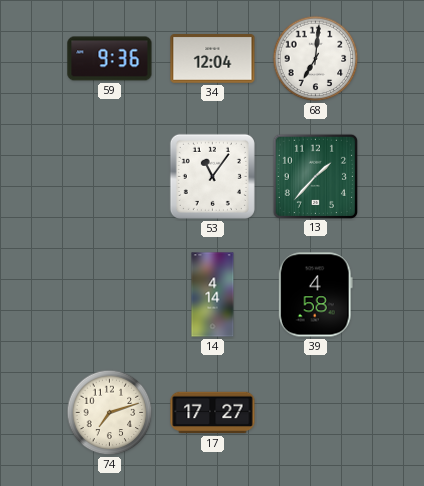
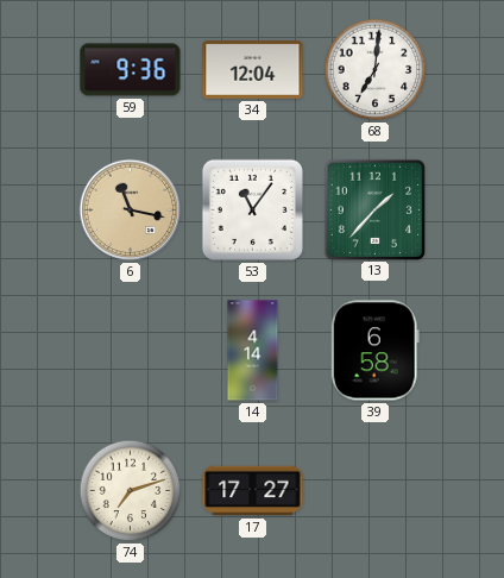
6: none -> 11:17 (131, 211)
39: 4:58 -> 6:58 (374, 351)
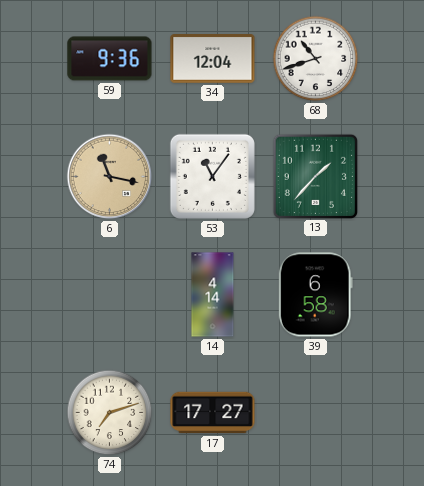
68: 7:01 -> 10:42 (316, 59)
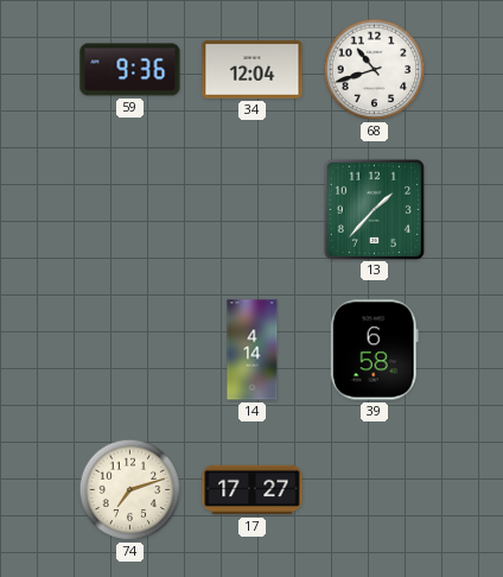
6: 11:17 -> none (110, 177)
53: 11:06 -> none (212, 176)
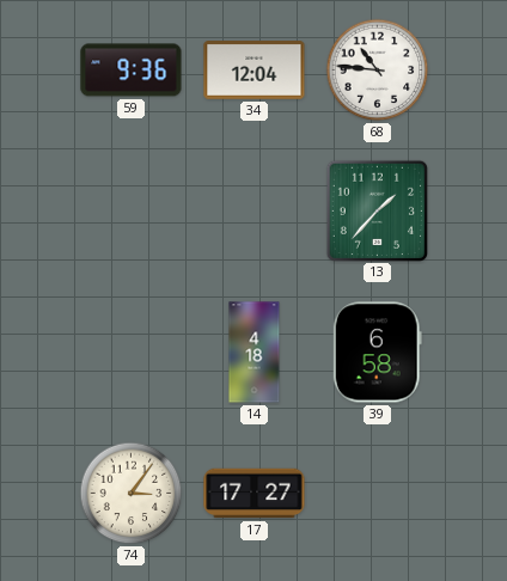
68: 10:42 -> 10:46 (378, 71)
14: 4:14 -> 4:18 (255, 353)
74: 7:12 -> 3:06 (132, 494)
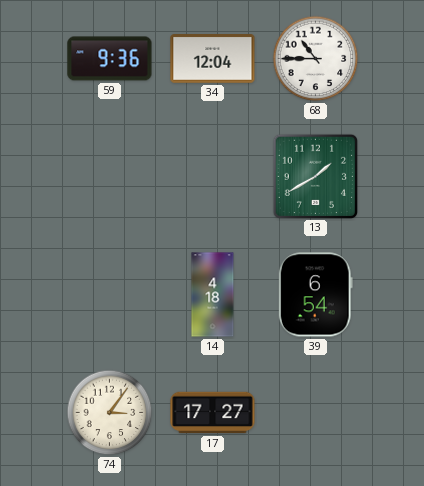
68: 10:46 -> 10:45 (316, 59)
13: 1:37 -> 1:40 (315, 176)
39: 6:58 -> 6:54 (315, 295)
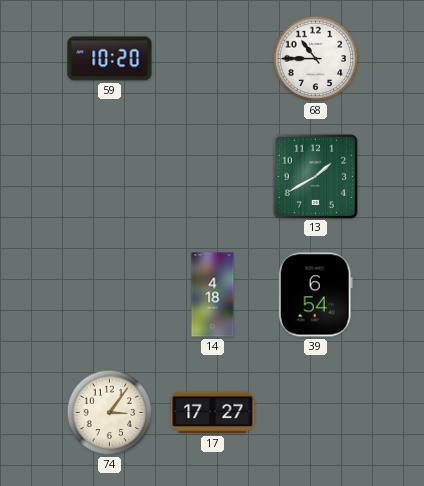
59: 9:36 -> 10:20 (110, 59)
34: 12:04 -> none (213, 59)
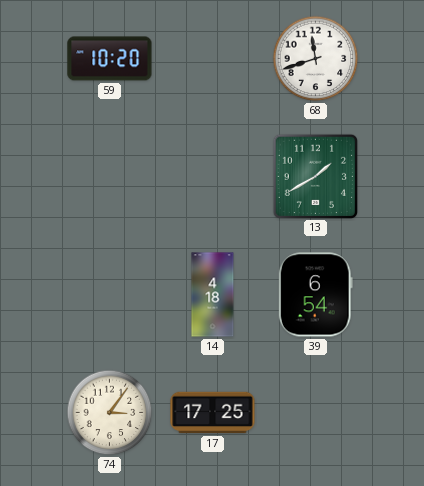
68: 10:45 -> 11:42 (316, 59)
17: 17:27 -> 17:25 (213, 413)
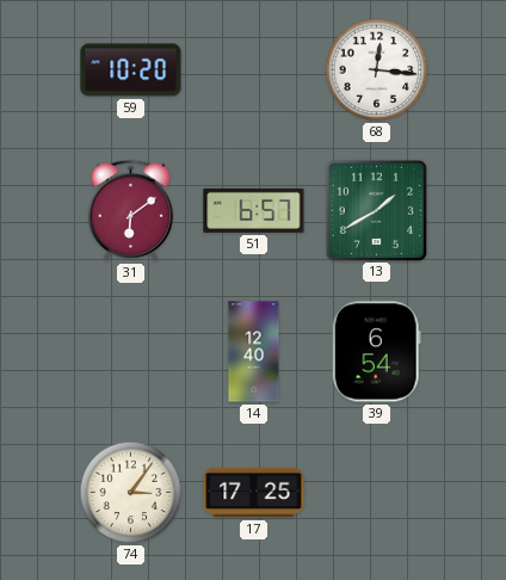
68: 11:42 -> 12:16 (377, 70)
31: none -> 6:09 (130, 210)
51: none -> 6:57 (254, 210)
14: 4:18 -> 12:40 (254, 352)
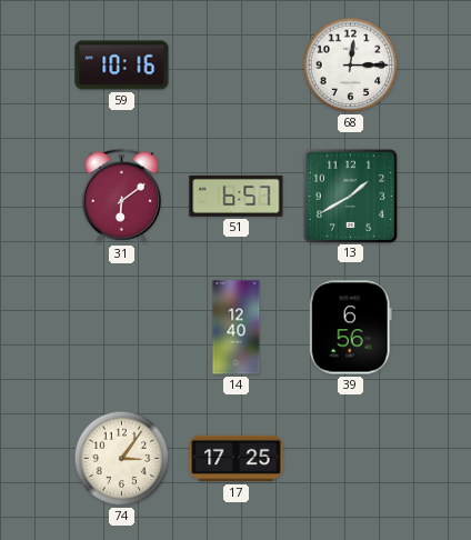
59: 10:20 -> 10:16 (122, 66)
68: 12:16 -> 12:15 (351, 66)
39: 6:54 -> 6:56 (350, 328)
